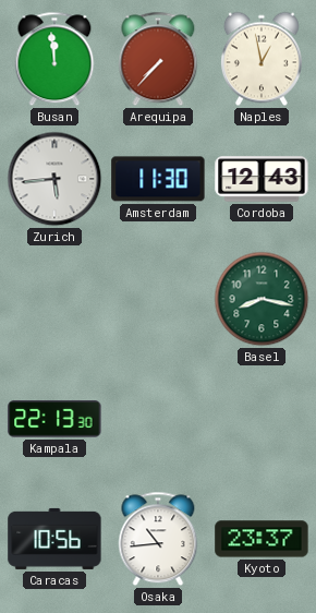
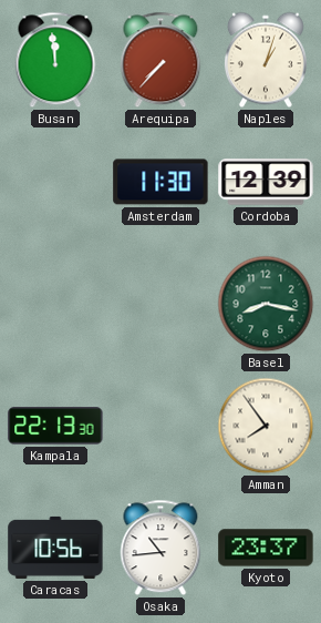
Naples: 12:58 -> 1:03 (266, 60)
Zurich: 5:44 -> none (54, 179)
Cordoba: 12:43 -> 12:39 (266, 182)
Amman: none -> 7:54 (266, 426)
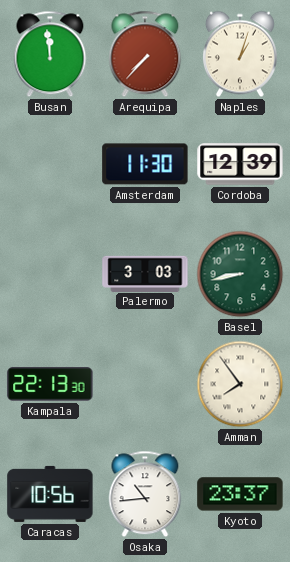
Palermo: none -> 3:03 (145, 273)
Basel: 8:17 -> 8:43 (240, 274)
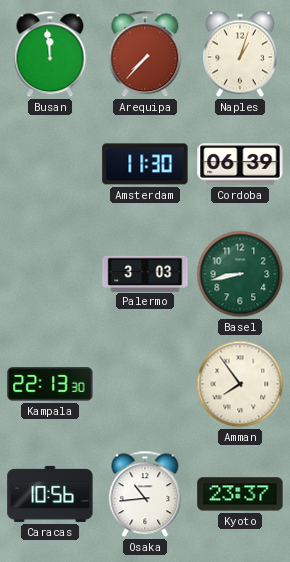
Cordoba: 12:39 -> 06:39 (240, 164)
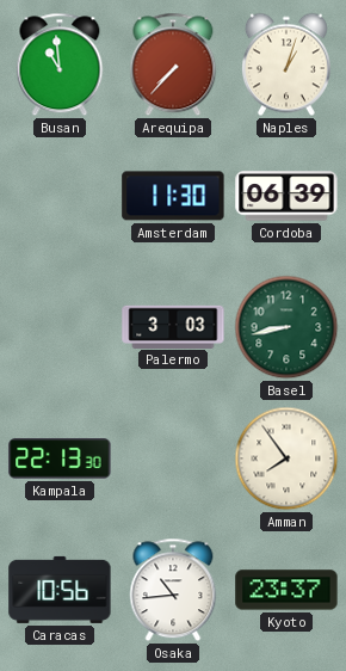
Busan: 11:59 -> 10:59 (60, 64)
